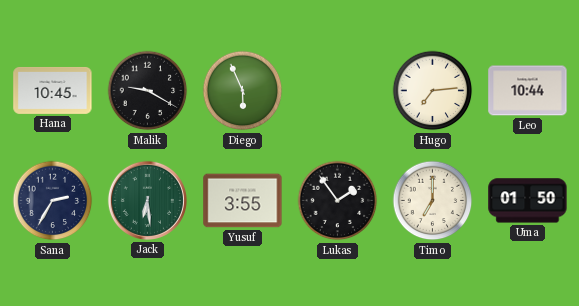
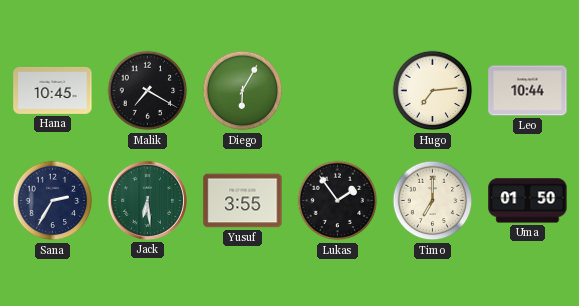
Malik: 9:20 -> 7:20 (148, 91)
Diego: 5:56 -> 6:05 (243, 91)
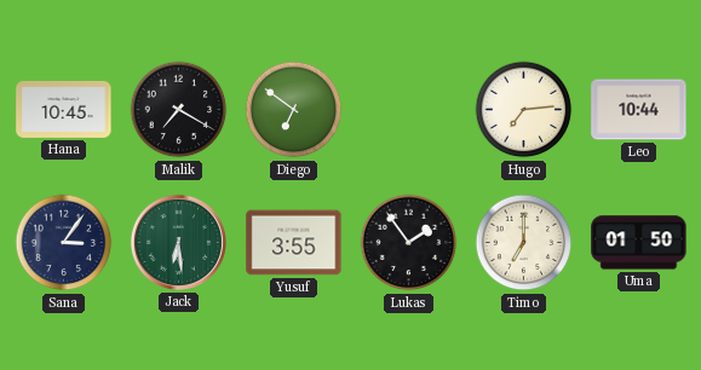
Diego: 6:05 -> 6:51 (294, 110)
Sana: 2:35 -> 3:06 (64, 243)
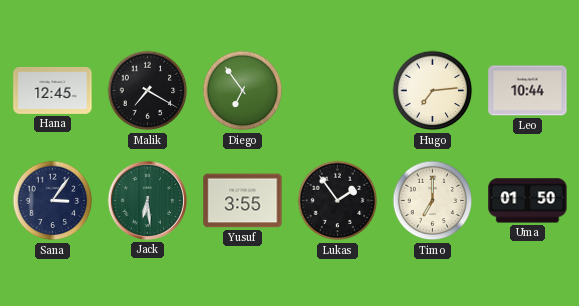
Hana: 10:45 -> 12:45 (53, 90)
Diego: 6:51 -> 6:54 (243, 91)
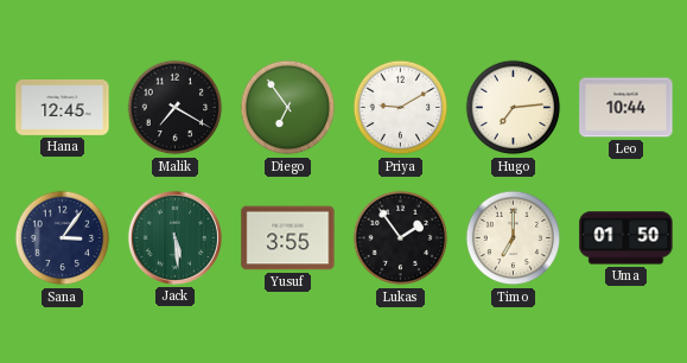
Priya: none -> 9:10 (401, 108)
Jack: 6:29 -> 5:29 (174, 237)
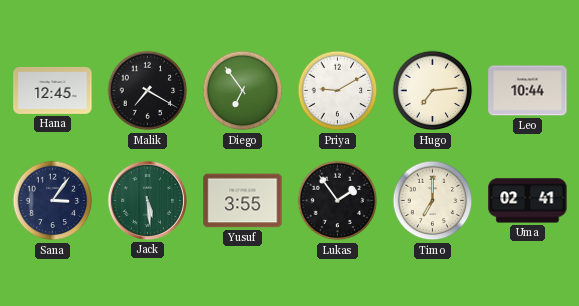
Uma: 01:50 -> 02:41 (528, 201)
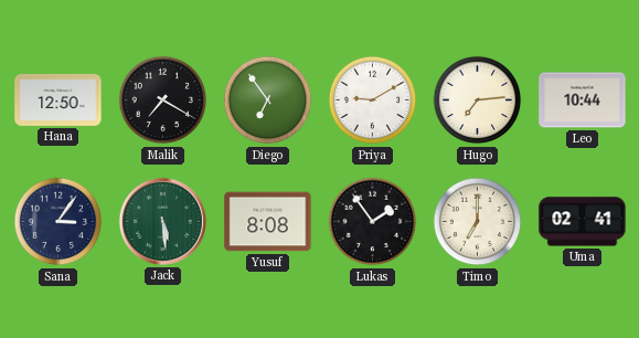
Hana: 12:45 -> 12:50 (58, 99)
Yusuf: 3:55 -> 8:08 (268, 222)
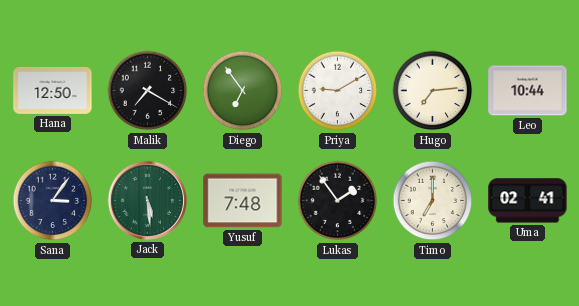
Yusuf: 8:08 -> 7:48 (243, 201)
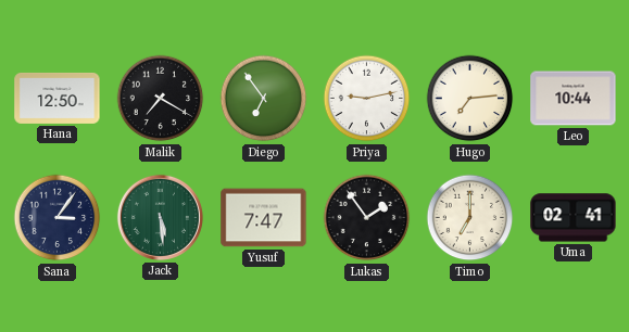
Priya: 9:10 -> 9:13 (367, 99)
Yusuf: 7:48 -> 7:47 (264, 218)
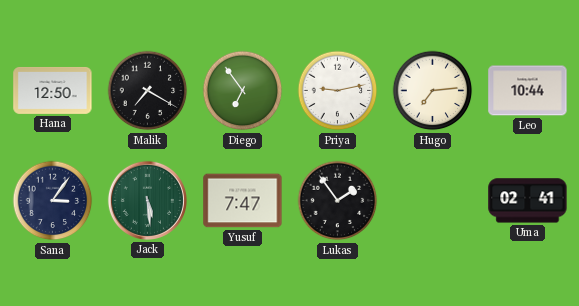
Timo: 7:00 -> none (470, 218)
